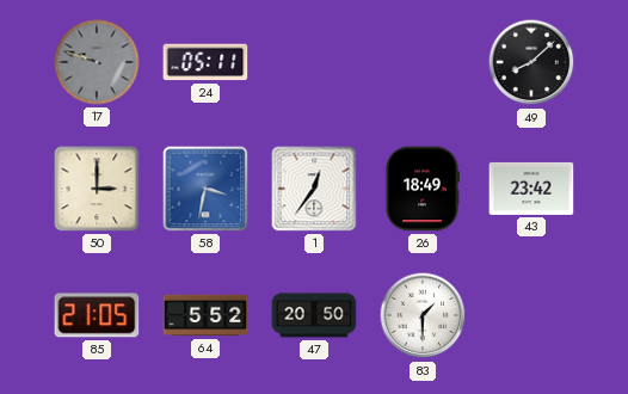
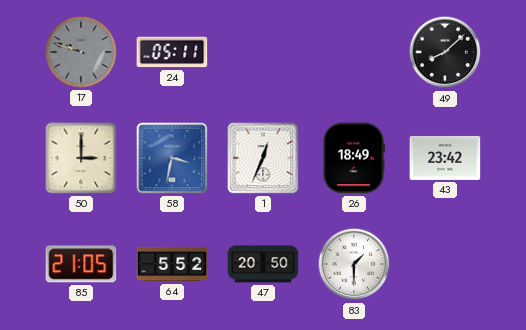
1: 12:36 -> 12:34 (263, 158)
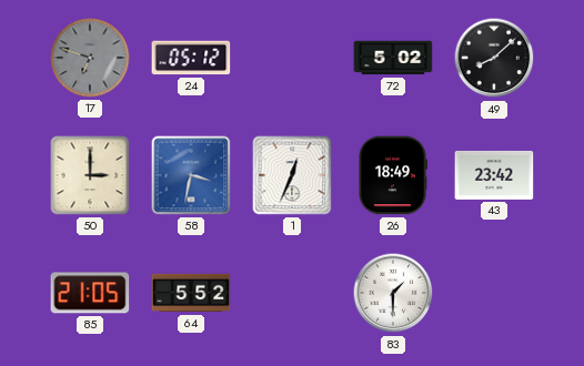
17: 9:48 -> 6:48 (90, 58)
24: 05:11 -> 05:12 (191, 58)
72: none -> 5:02 (393, 58)
47: 20:50 -> none (263, 264)
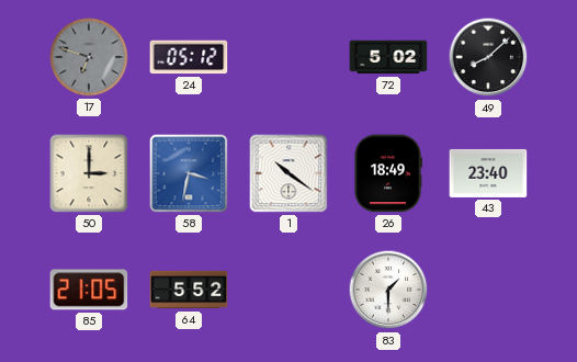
1: 12:34 -> 10:21 (288, 173)
43: 23:42 -> 23:40 (488, 173)
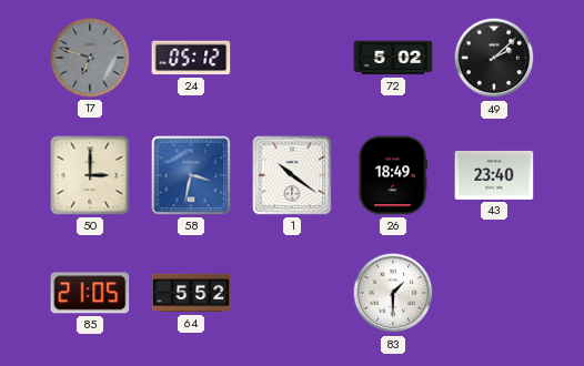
49: 8:08 -> 2:08 (494, 58)
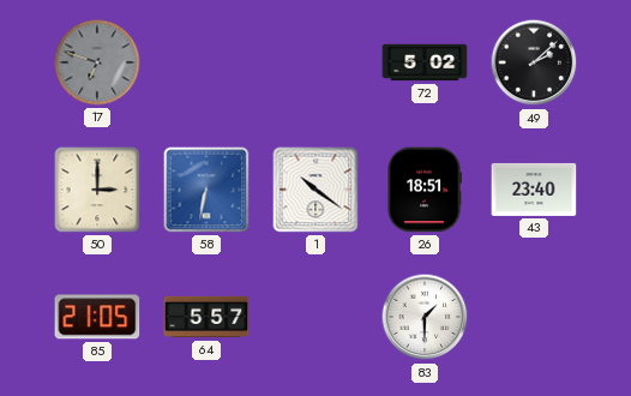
24: 05:12 -> none (191, 58)
58: 3:32 -> 6:32 (206, 190)
26: 18:49 -> 18:51 (425, 190)
64: 5:52 -> 5:57 (206, 317)
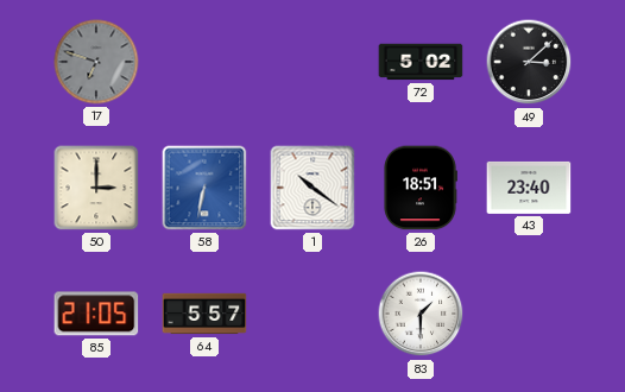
49: 2:08 -> 3:08 (529, 62)
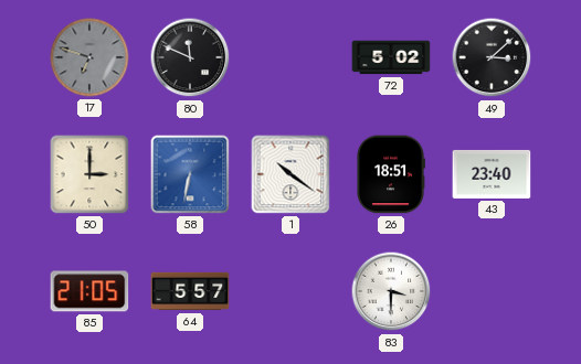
80: none -> 11:49 (190, 57)
83: 1:30 -> 3:30 (391, 291)
